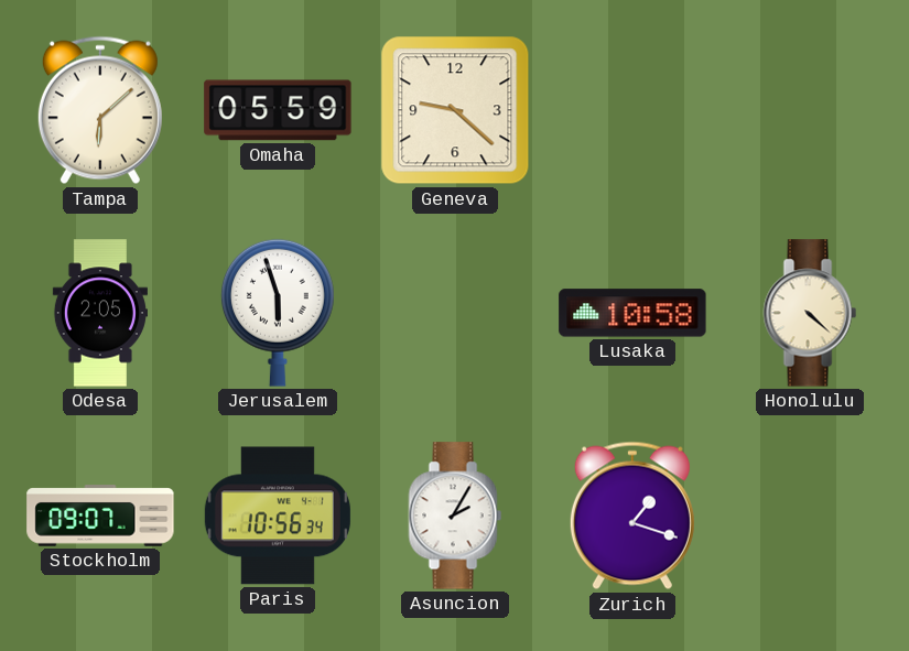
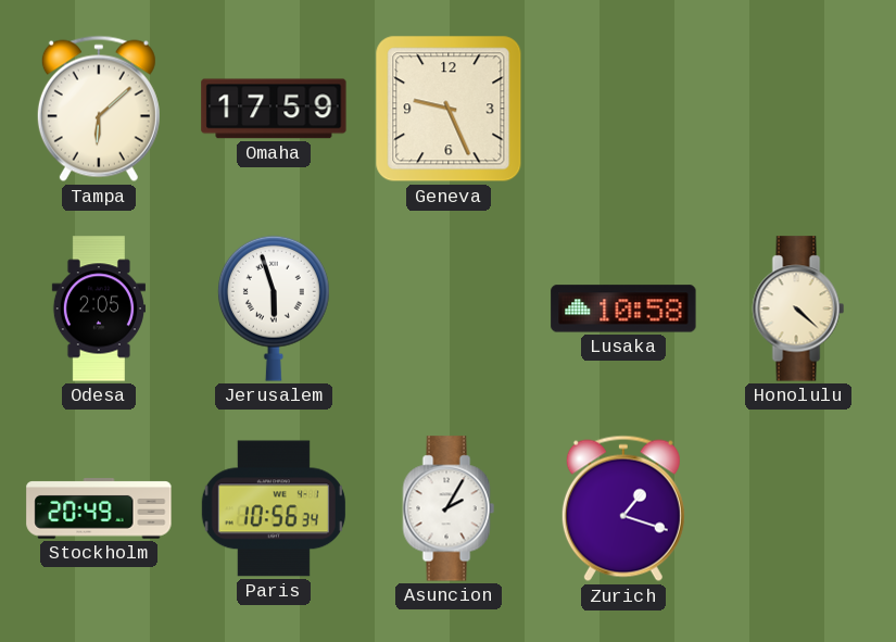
Omaha: 05:59 -> 17:59 (274, 109)
Geneva: 9:22 -> 9:26 (449, 109)
Stockholm: 09:07 -> 20:49 (99, 508)
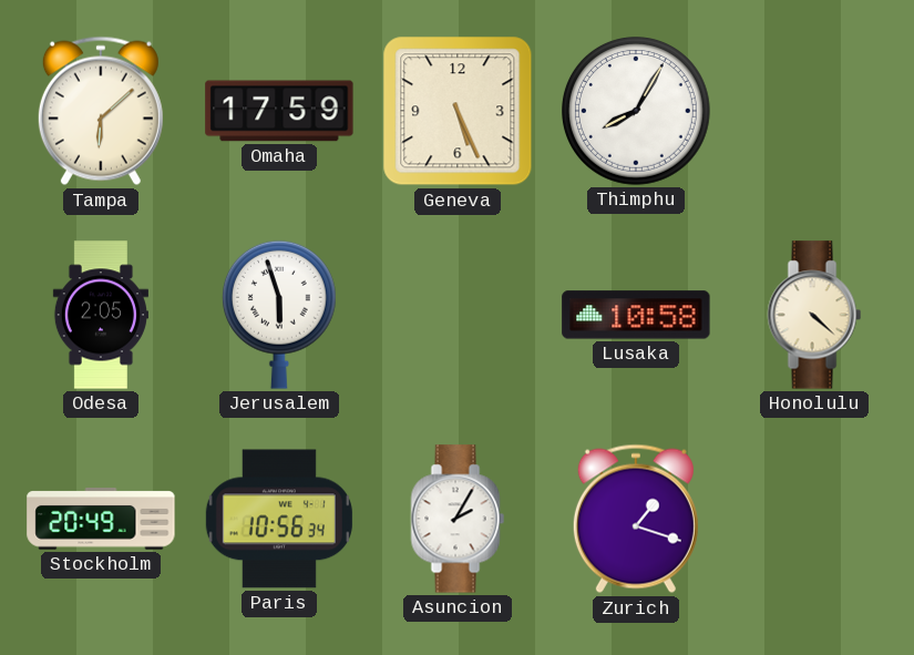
Geneva: 9:26 -> 5:26 (458, 111)
Thimphu: none -> 8:05 (637, 112)
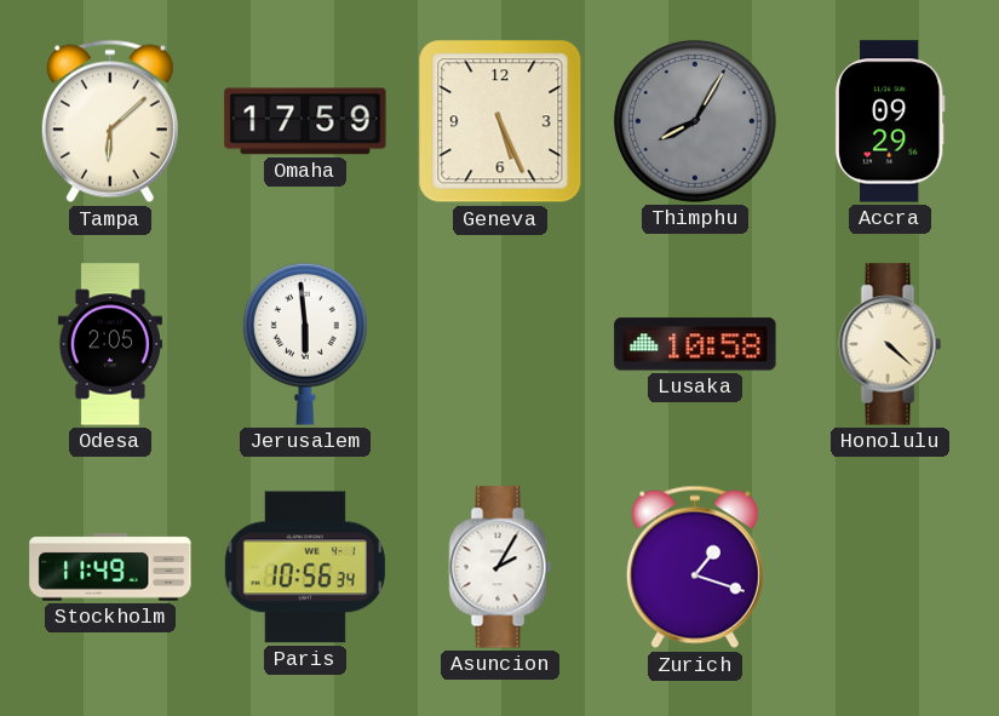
Thimphu dial: white -> grey (696, 122)
Accra: none -> 09:29 (890, 121)
Jerusalem: 5:57 -> 5:59 (305, 344)
Stockholm: 20:49 -> 11:49 (110, 567)
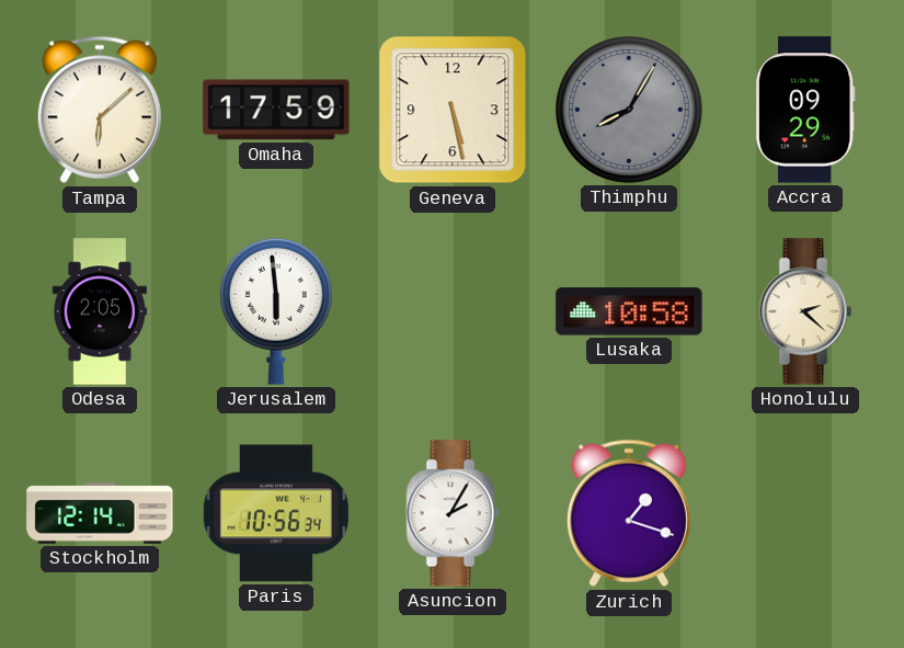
Geneva: 5:26 -> 5:28 (453, 110)
Honolulu: 4:22 -> 2:22 (805, 311)
Stockholm: 11:49 -> 12:14 (100, 513)
